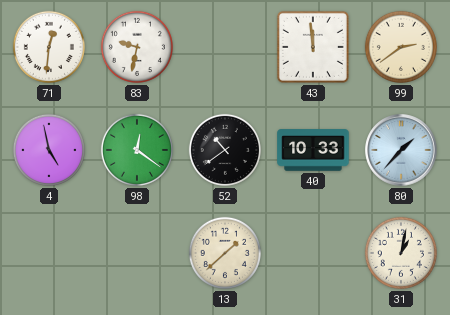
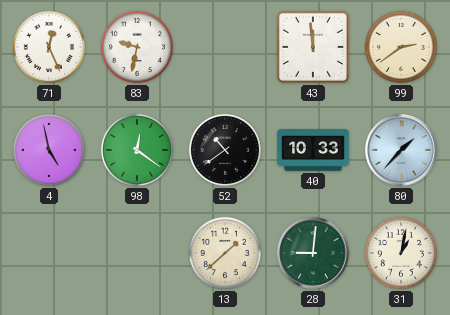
71: 12:31 -> 12:26 (49, 47)
28: none -> 9:01 (313, 253)
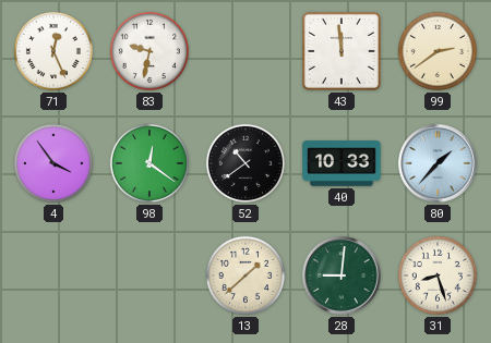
4: 4:58 -> 3:54 (53, 163)
31: 1:02 -> 8:27 (438, 275)
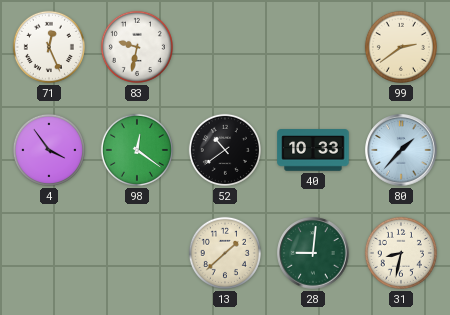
43: 11:59 -> none (342, 51)
31: 8:27 -> 8:32 (401, 253)
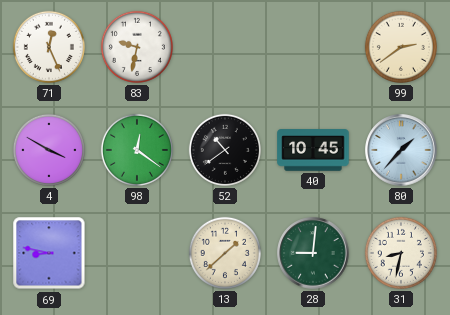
4: 3:54 -> 3:50 (49, 150)
40: 10:33 -> 10:45 (313, 150)
69: none -> 8:47 (49, 253)
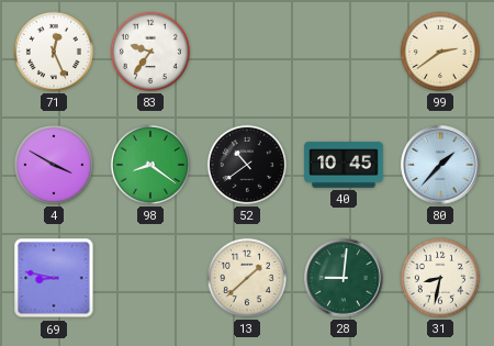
83: 9:32 -> 9:36 (150, 52)
98: 12:21 -> 8:21 (150, 165)
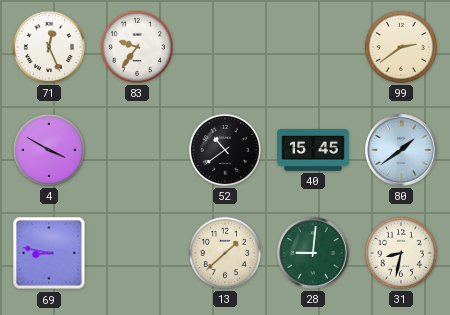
98: 8:21 -> none (150, 165)
40: 10:45 -> 15:45 (313, 150)
80: 1:37 -> 1:39 (401, 150)
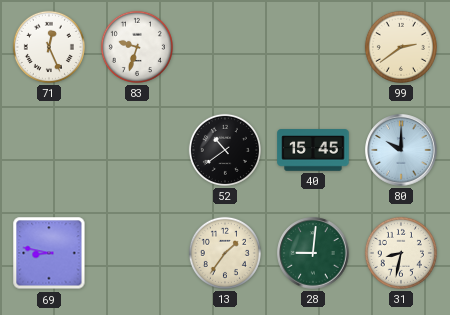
83: 9:36 -> 9:33 (137, 47)
4: 3:50 -> none (49, 150)
80: 1:39 -> 10:00 (401, 150)
13: 1:38 -> 1:36 (225, 253)
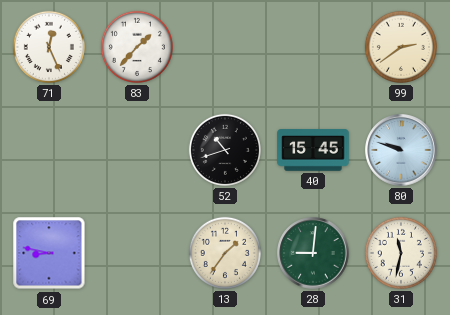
83: 9:33 -> 1:37 (137, 47)
52: 10:39 -> 10:42 (225, 150)
80: 10:00 -> 9:48 (401, 150)
31: 8:32 -> 11:32 (401, 253)
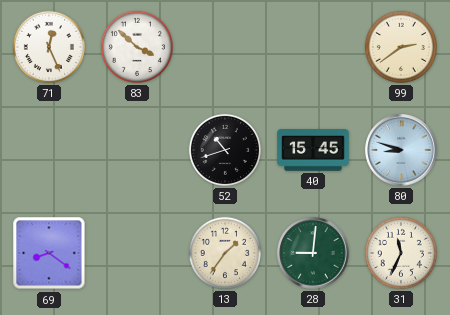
83: 1:37 -> 3:52 (137, 47)
80: 9:48 -> 8:48 (401, 150)
69: 8:47 -> 8:21 (49, 253)
31: 11:32 -> 11:34 (401, 253)
